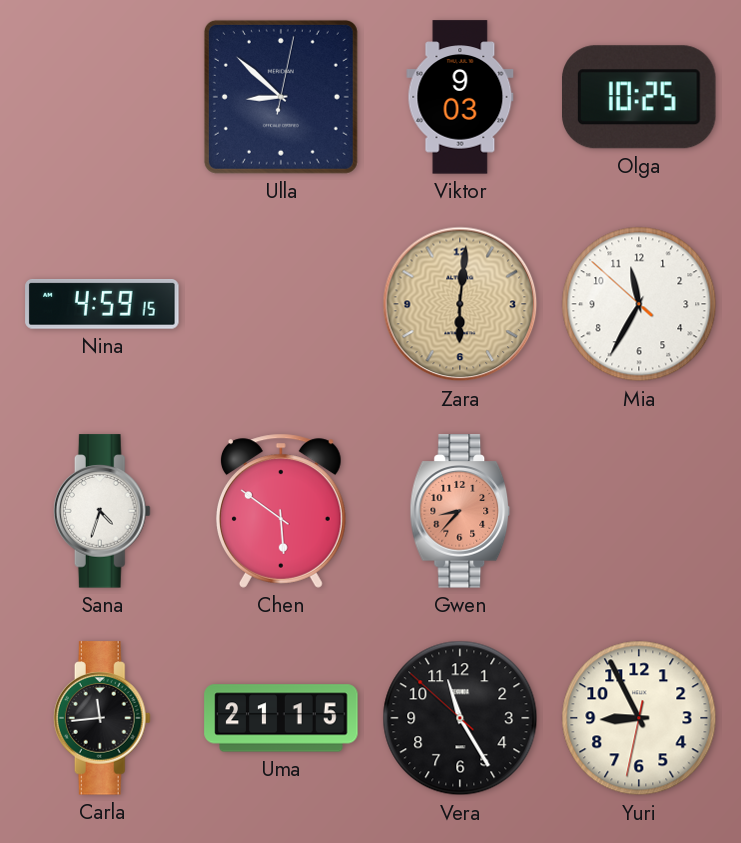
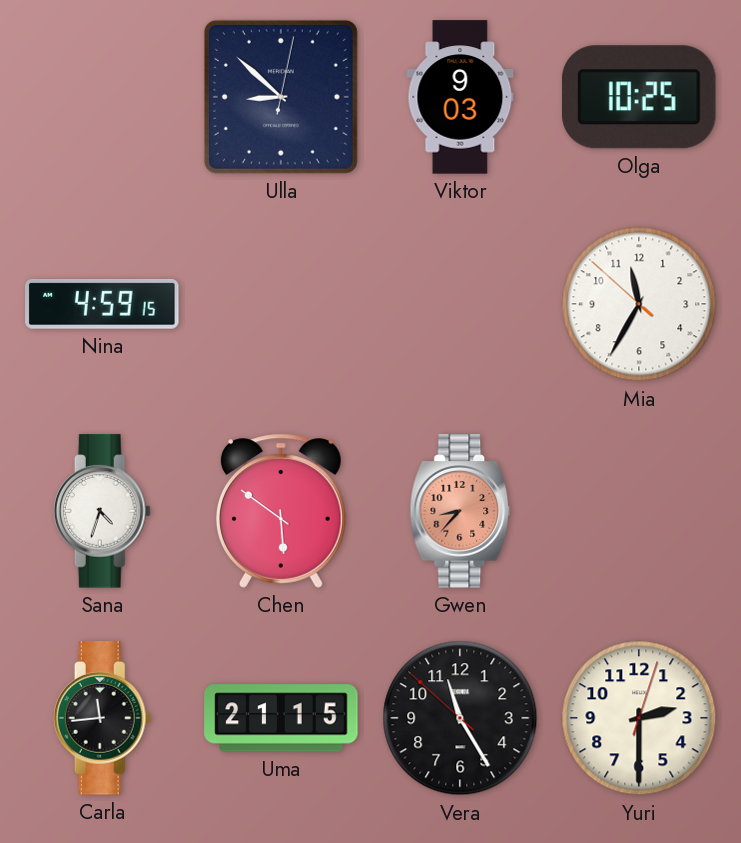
Zara: 6:01 -> none (460, 304)
Yuri: 8:55 -> 2:30 (639, 718)
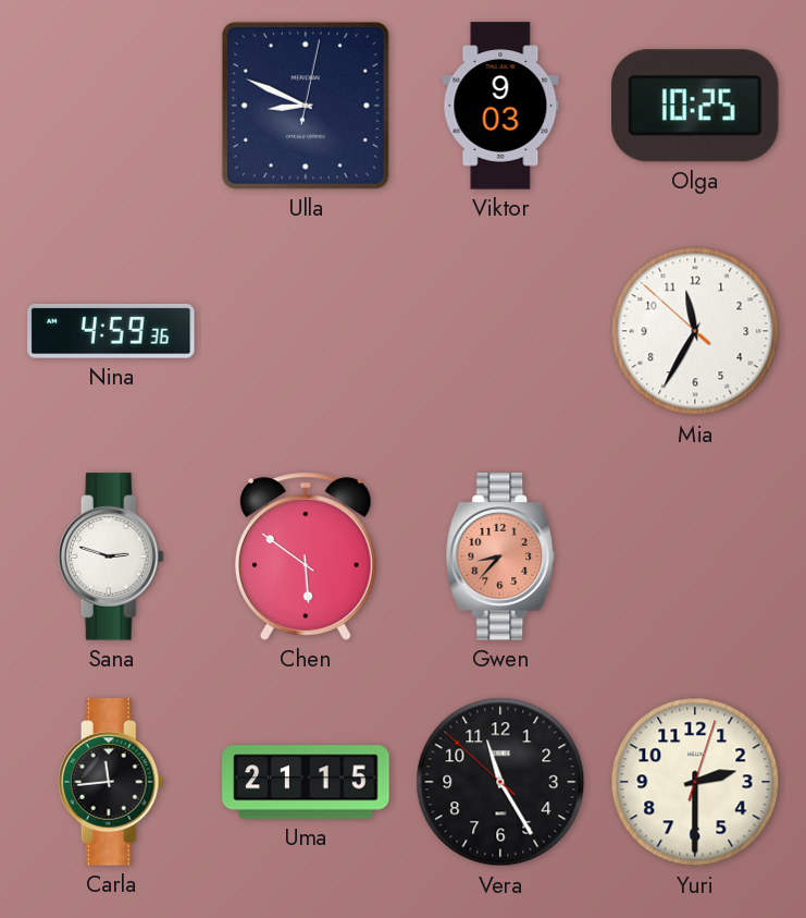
Ulla: 8:52 -> 8:49 (306, 106)
Nina: 4:59:15 -> 4:59:36 (111, 332)
Sana: 4:33 -> 2:48 (111, 556)
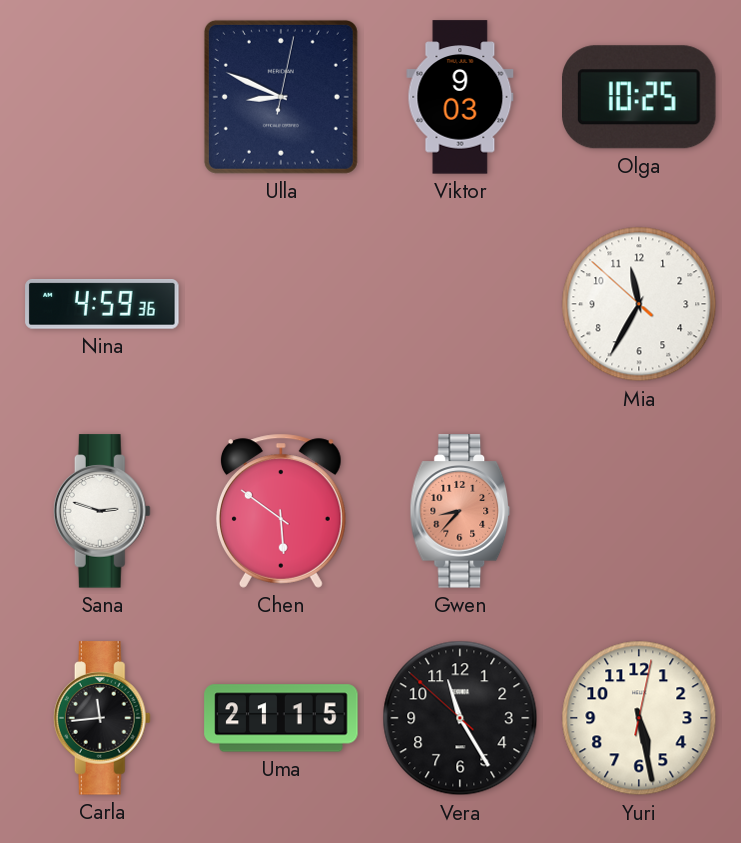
Yuri: 2:30 -> 5:28 (639, 718)
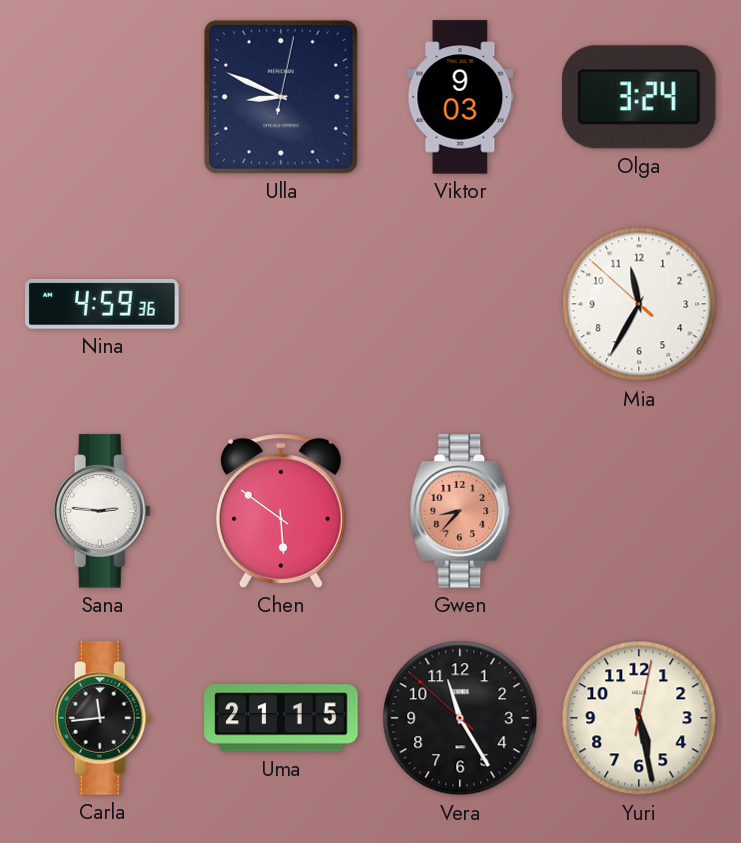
Olga: 10:25 -> 3:24 (640, 97)
Sana: 2:48 -> 2:46 (102, 511)
